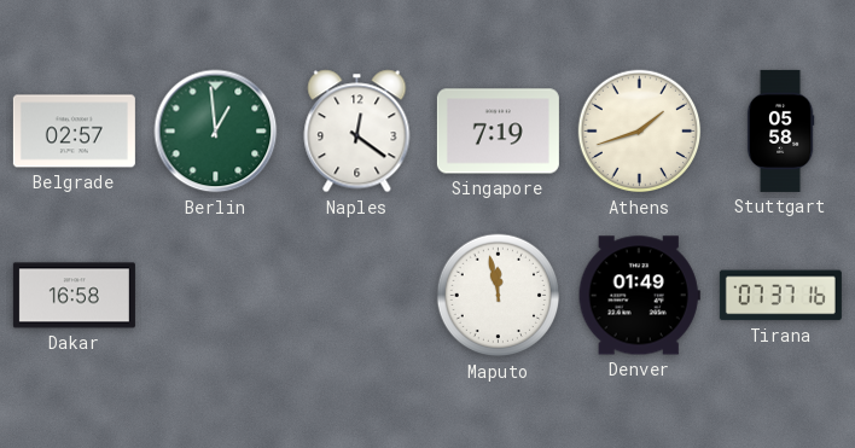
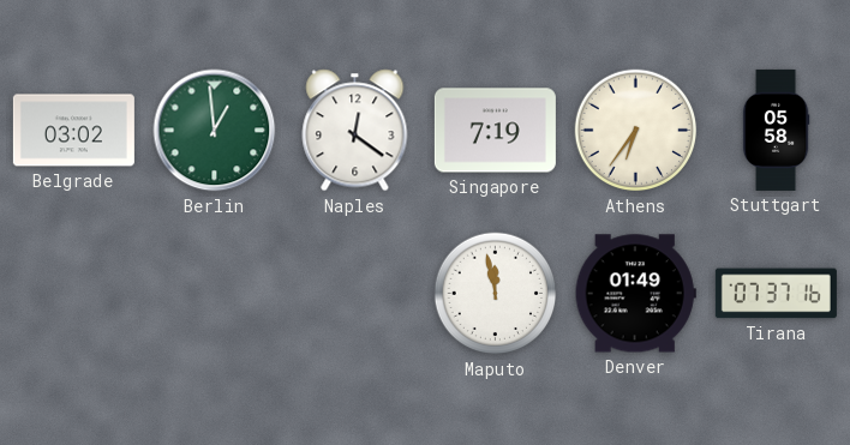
Belgrade: 02:57 -> 03:02 (73, 131)
Athens: 1:42 -> 6:36 (636, 131)
Dakar: 16:58 -> none (74, 296)
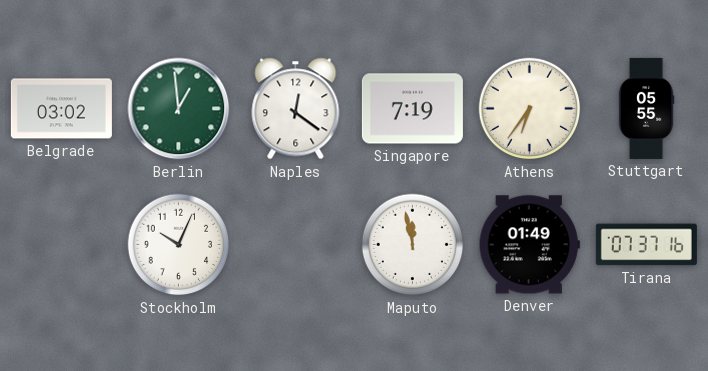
Stuttgart: 05:58 -> 05:55 (646, 108)
Stockholm: none -> 10:04 (179, 245)
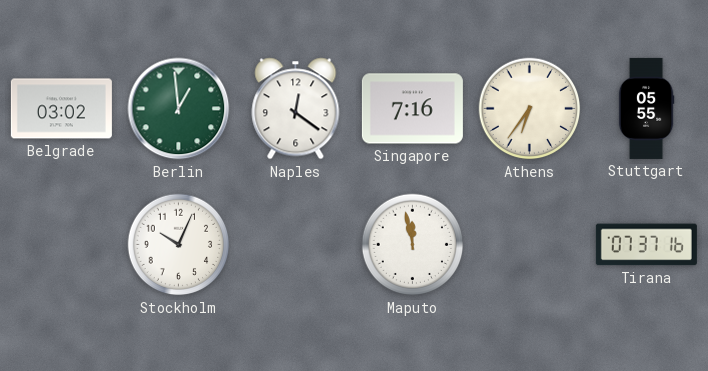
Singapore: 7:19 -> 7:16 (412, 109)
Denver: 01:49 -> none (529, 245)
